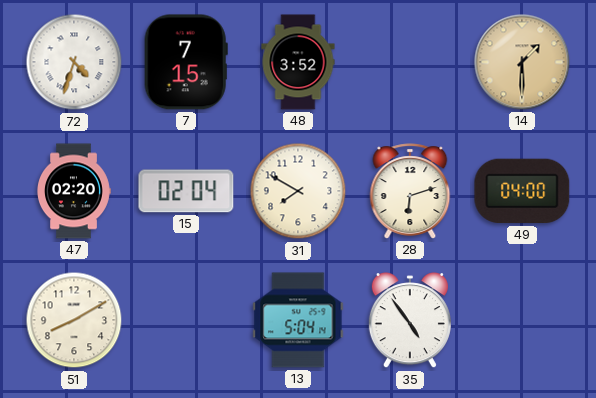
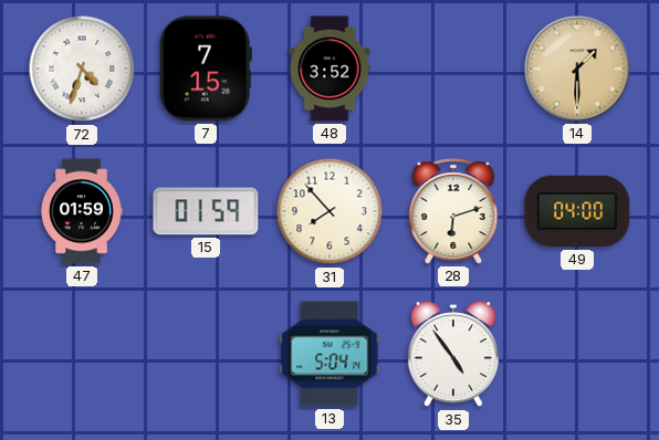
47: 02:20 -> 01:59 (82, 211)
15: 02:04 -> 01:59 (206, 211)
31: 7:50 -> 7:53 (329, 211)
51: 8:10 -> none (74, 320)
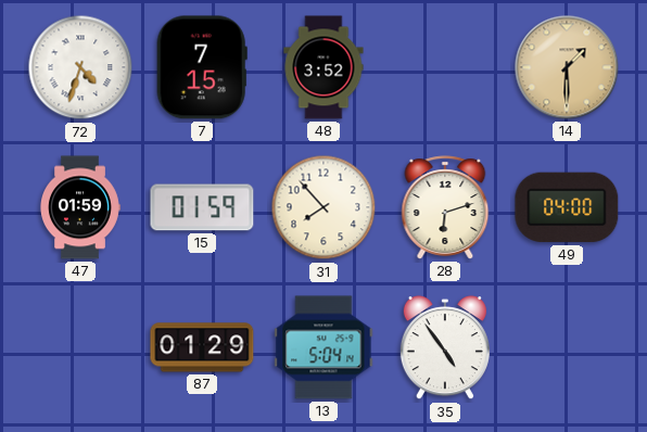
87: none -> 01:29 (202, 347)
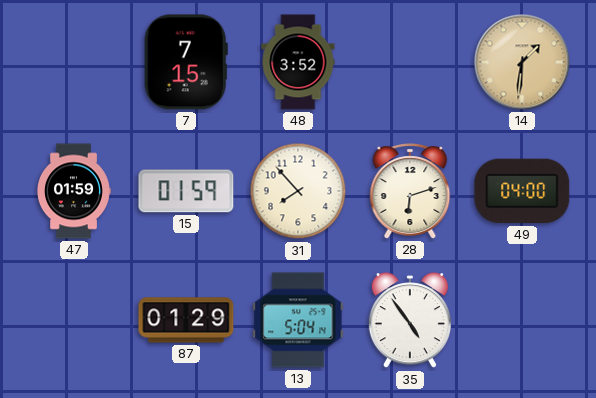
72: 4:33 -> none (80, 67)
14: 1:30 -> 1:31 (522, 62)
